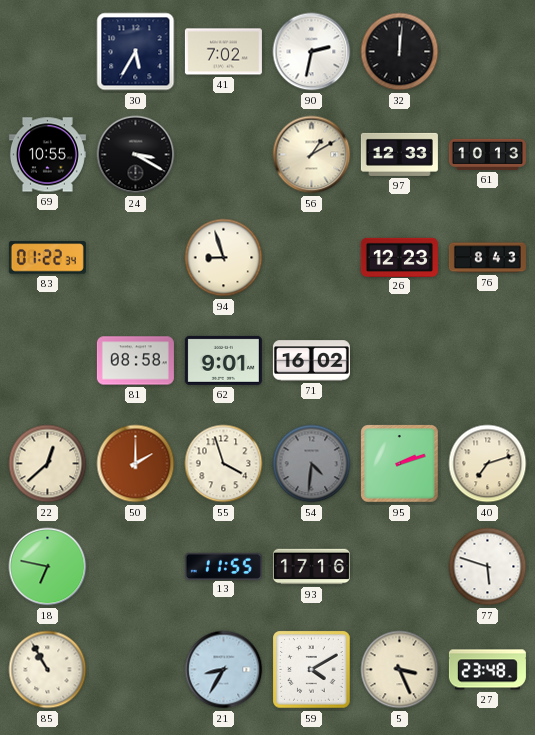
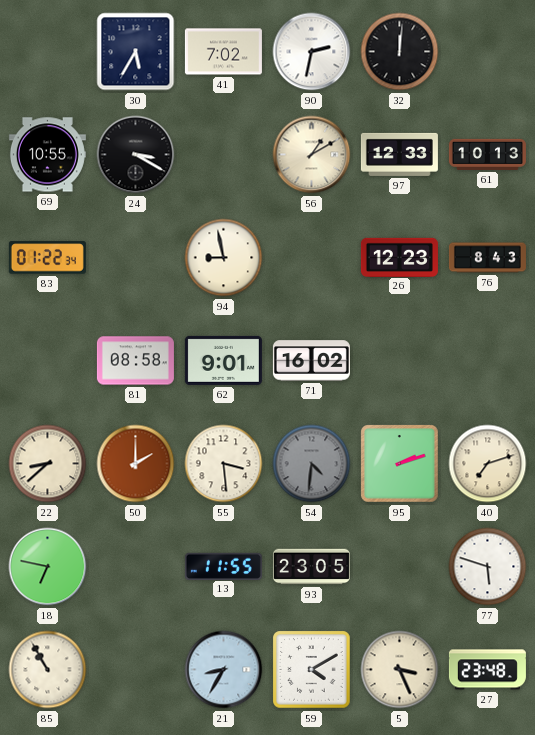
94: 8:57 -> 8:58 (224, 258)
22: 12:38 -> 8:38 (48, 464)
55: 3:57 -> 3:29 (224, 464)
93: 17:16 -> 23:05 (311, 567)
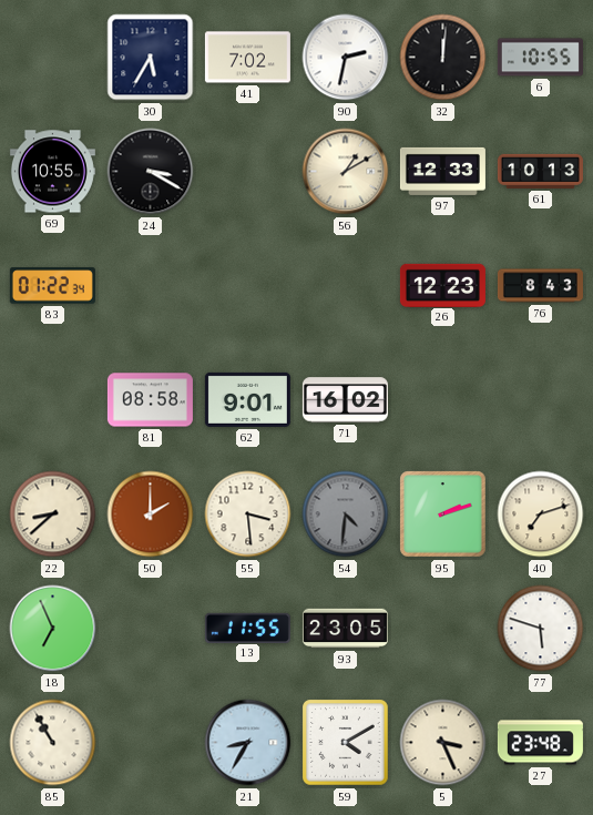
6: none -> 10:55 (540, 58)
94: 8:58 -> none (224, 258)
18: 6:47 -> 6:56 (53, 629)
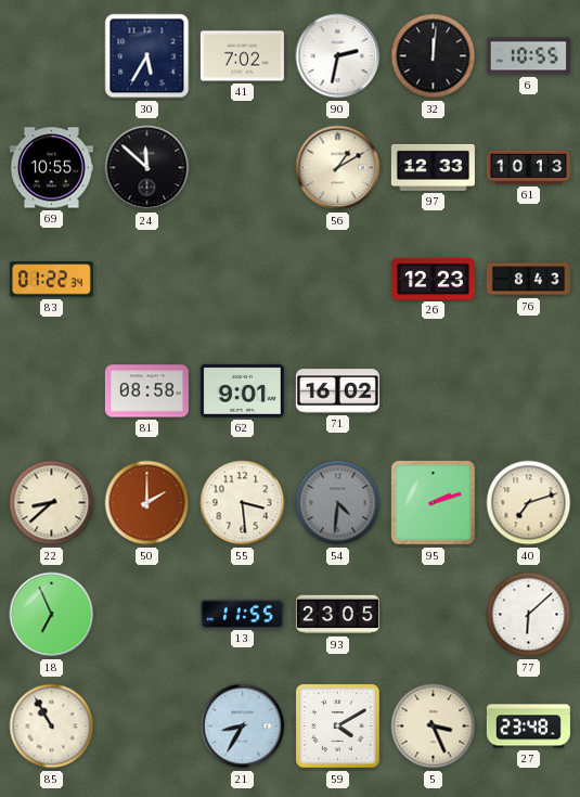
24: 3:20 -> 11:52 (147, 168)
77: 5:48 -> 6:08 (529, 615)
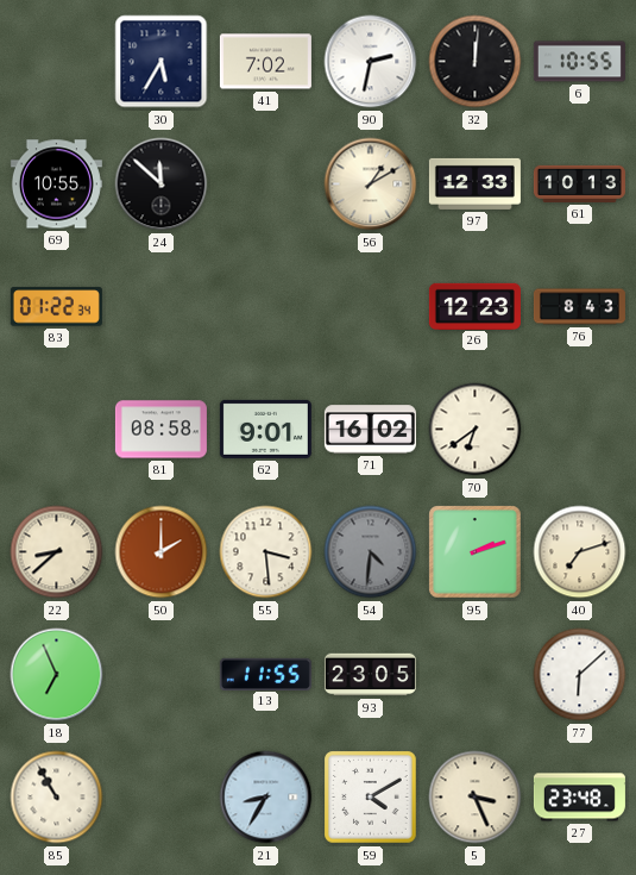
70: none -> 6:39 (476, 430)
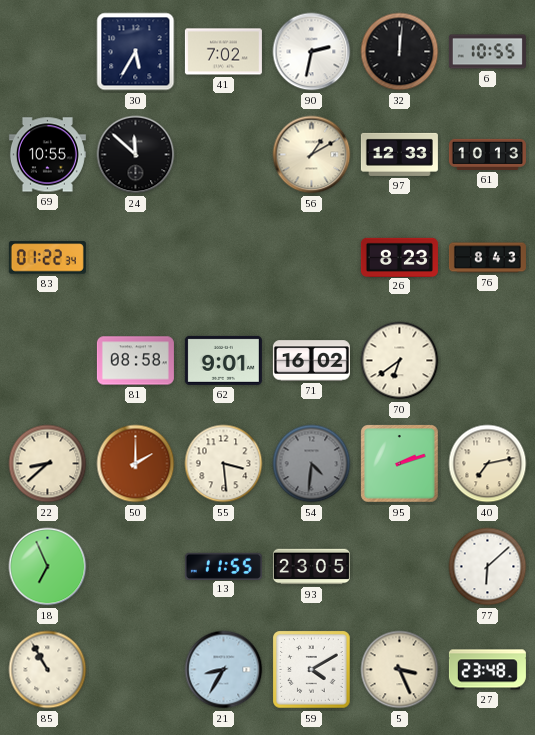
26: 12:23 -> 8:23 (399, 257)
40: 7:12 -> 7:13 (488, 464)
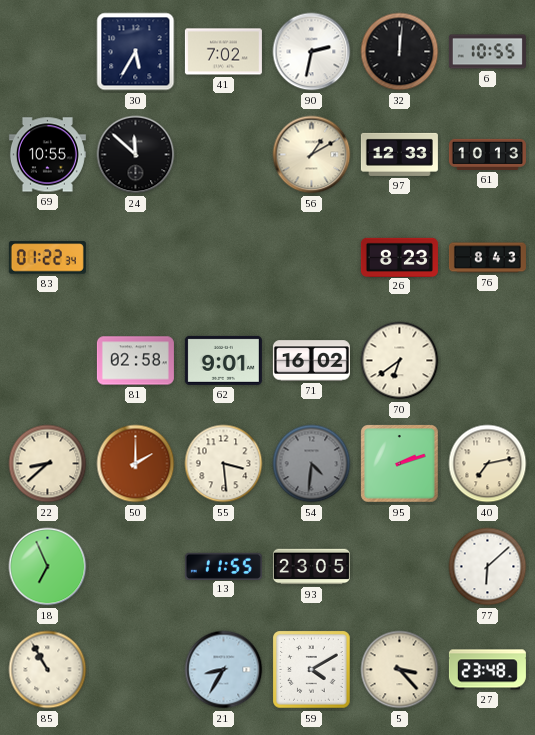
81: 08:58 -> 02:58 (135, 361)
5: 3:26 -> 3:23 (400, 670)
